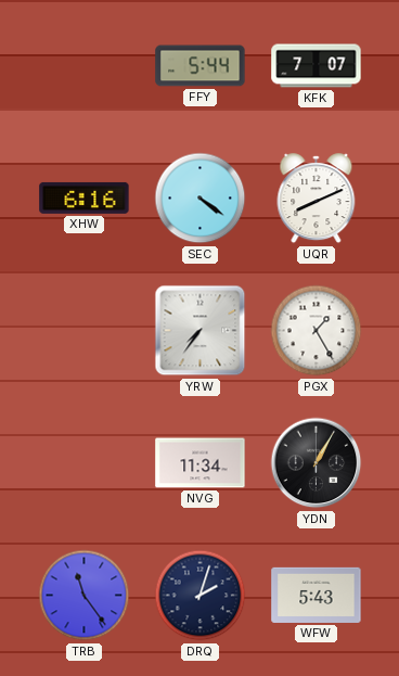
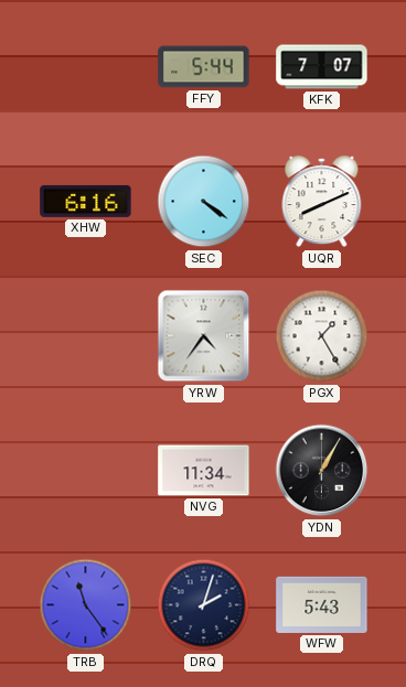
YRW: 7:36 -> 4:36 (204, 336)
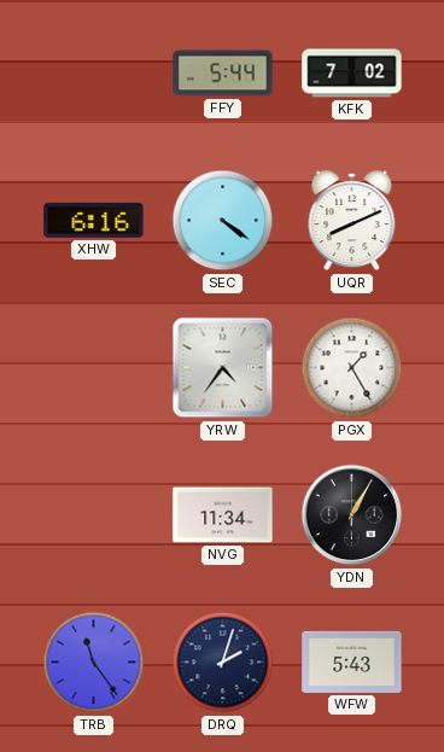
KFK: 7:07 -> 7:02 (352, 74)
